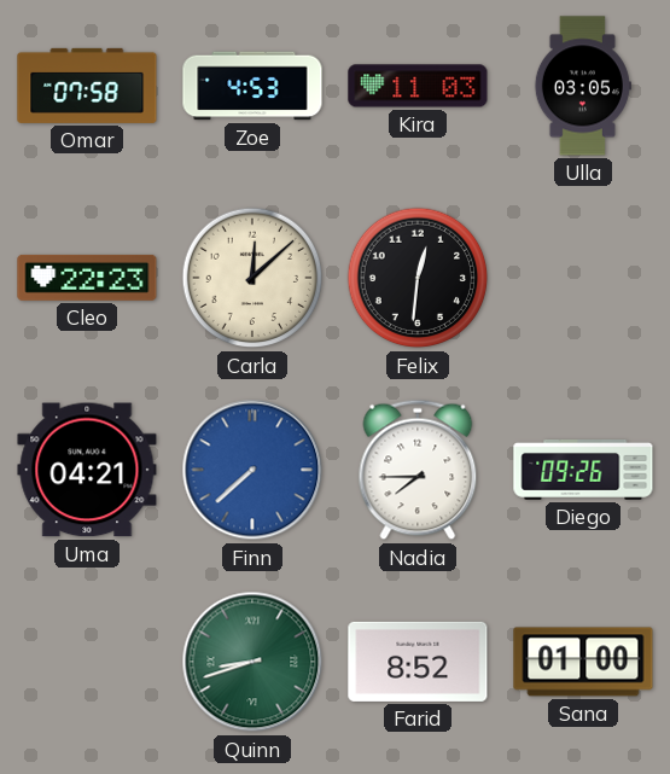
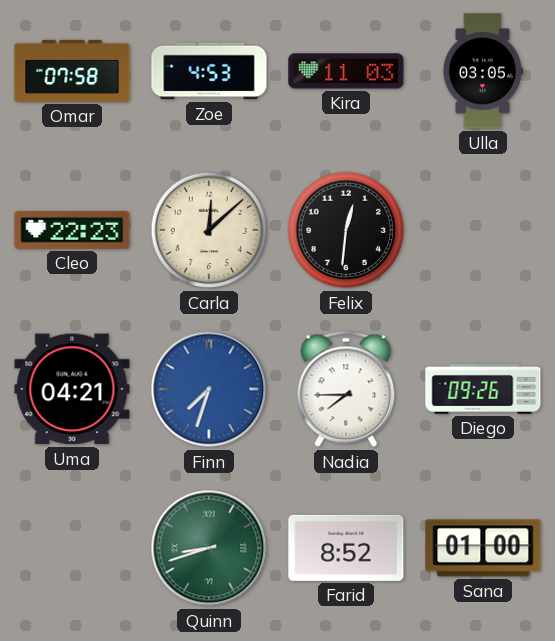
Finn: 7:38 -> 7:33 (209, 389)
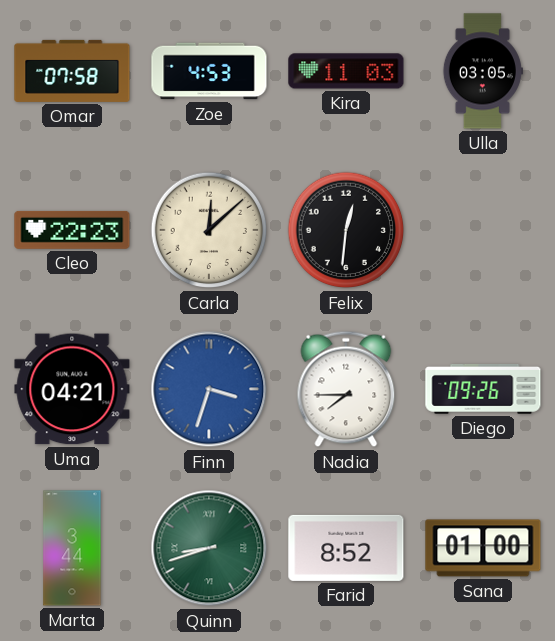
Finn: 7:33 -> 3:33 (209, 389)
Marta: none -> 3:44 (72, 548)
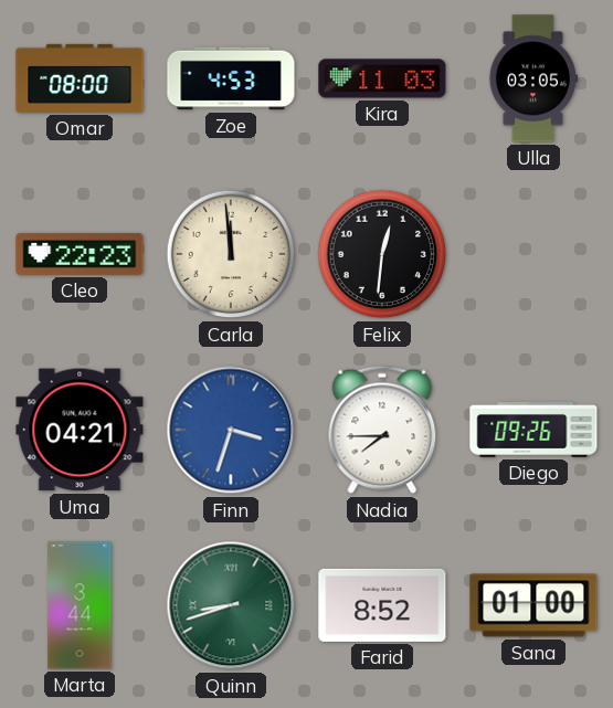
Omar: 07:58 -> 08:00 (80, 78)
Carla: 12:08 -> 11:59 (231, 254)
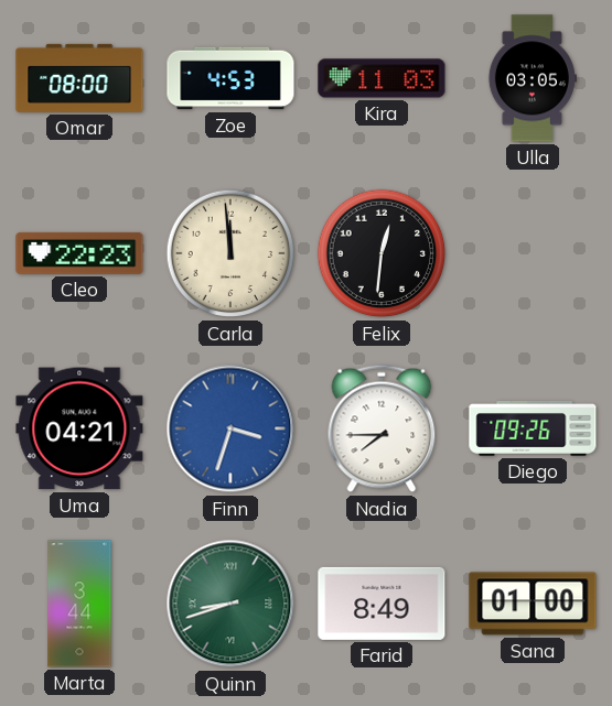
Farid: 8:52 -> 8:49 (382, 604)
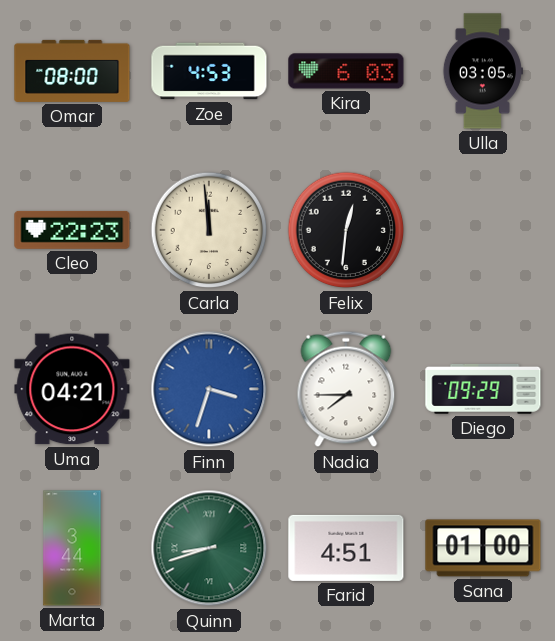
Kira: 11:03 -> 6:03 (346, 71)
Diego: 09:26 -> 09:29 (483, 390)
Farid: 8:49 -> 4:51 (346, 548)
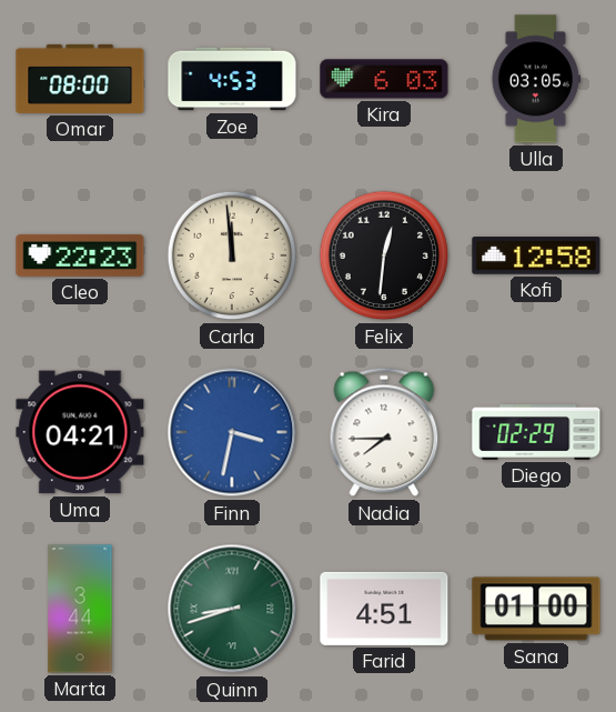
Kofi: none -> 12:58 (536, 255)
Finn: 3:33 -> 3:32 (232, 432)
Diego: 09:29 -> 02:29 (536, 433)
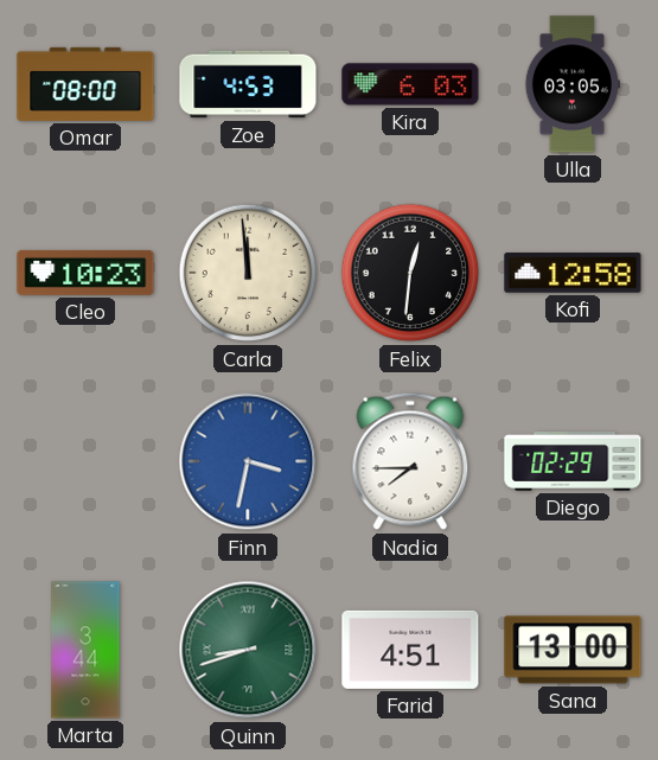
Cleo: 22:23 -> 10:23 (85, 273)
Uma: 04:21 -> none (80, 432)
Sana: 01:00 -> 13:00 (573, 650)
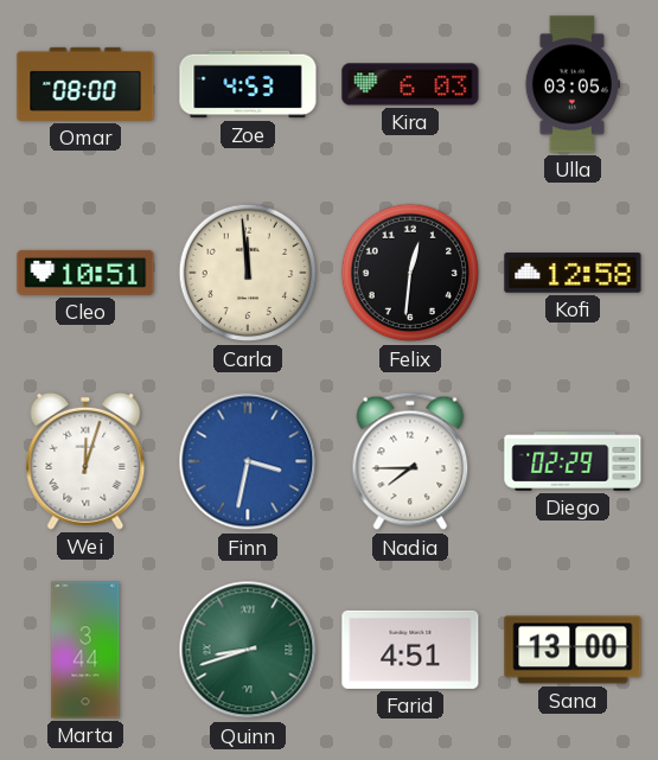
Cleo: 10:23 -> 10:51 (85, 273)
Wei: none -> 12:03 (85, 461)
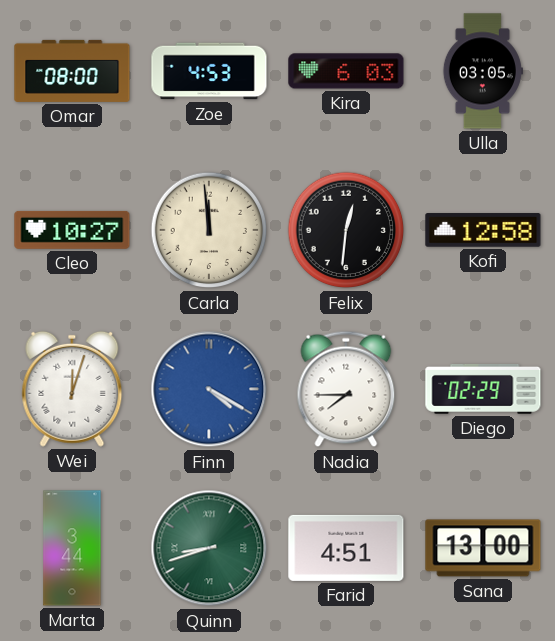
Cleo: 10:51 -> 10:27 (72, 230)
Finn: 3:32 -> 4:20 (209, 389)
